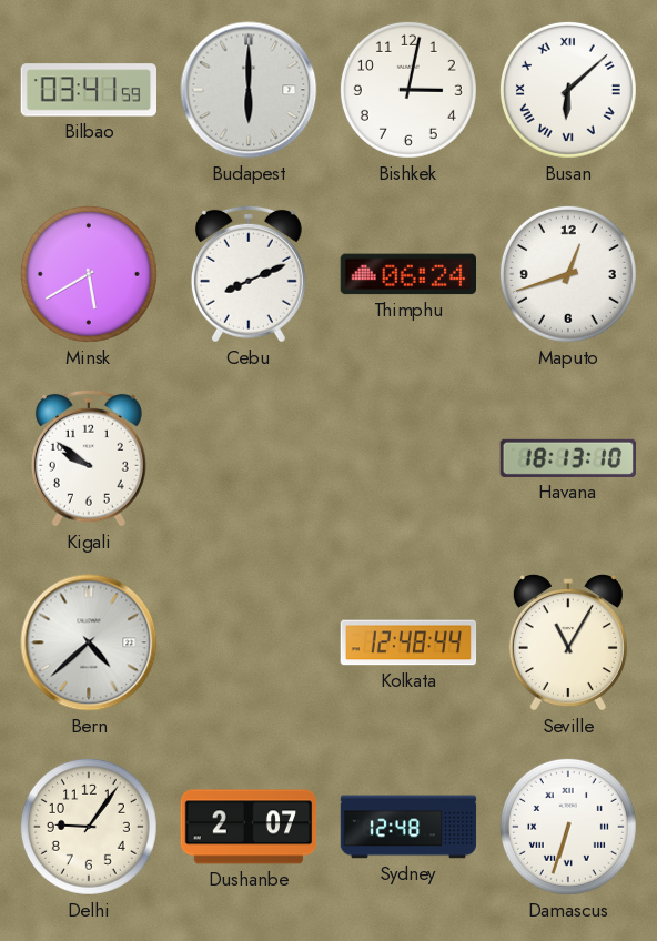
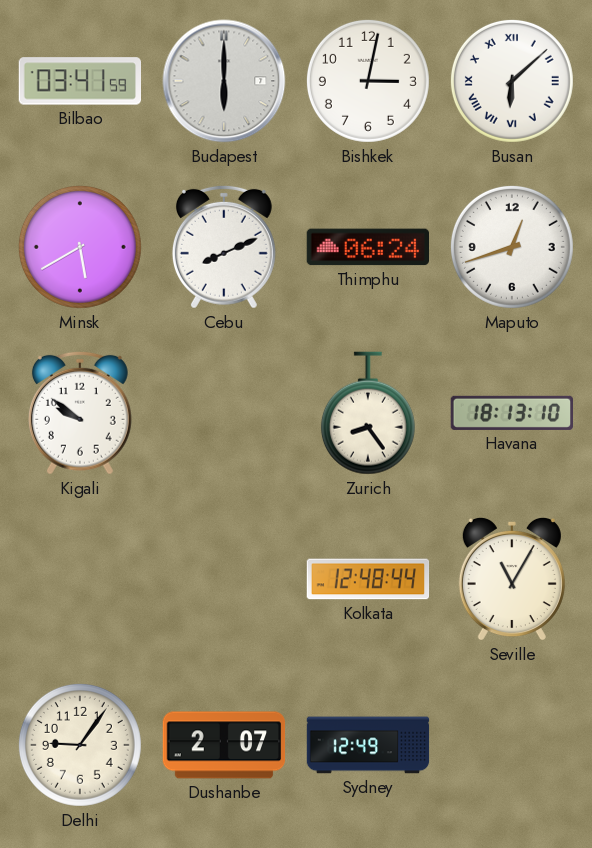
Zurich: none -> 8:24 (368, 413)
Bern: 4:38 -> none (89, 642)
Sydney: 12:48 -> 12:49 (368, 745)
Damascus: 6:33 -> none (568, 827)
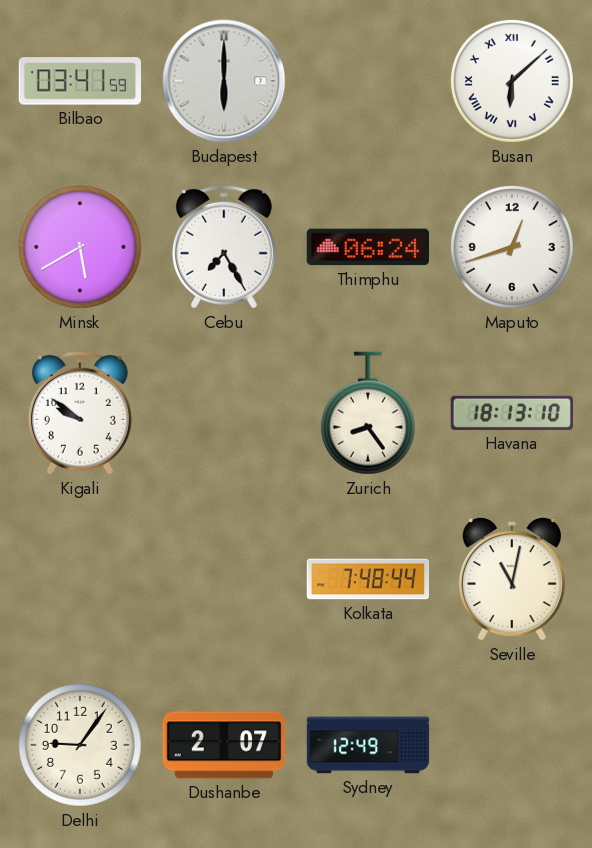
Bishkek: 3:02 -> none (368, 81)
Cebu: 8:11 -> 7:25 (224, 247)
Kolkata: 12:48 -> 7:48 (368, 579)
Seville: 11:05 -> 11:02 (512, 579)
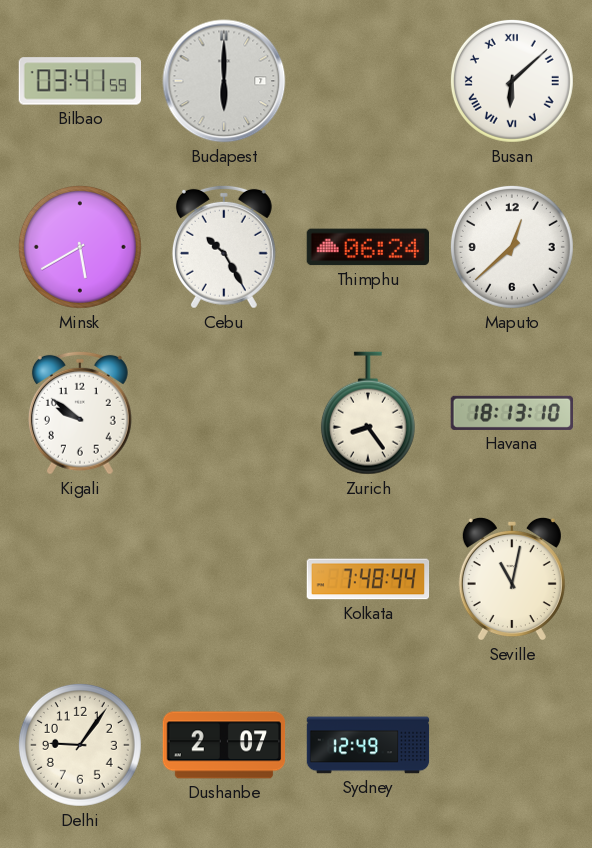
Cebu: 7:25 -> 10:25 (224, 247)
Maputo: 12:42 -> 12:38 (512, 247)
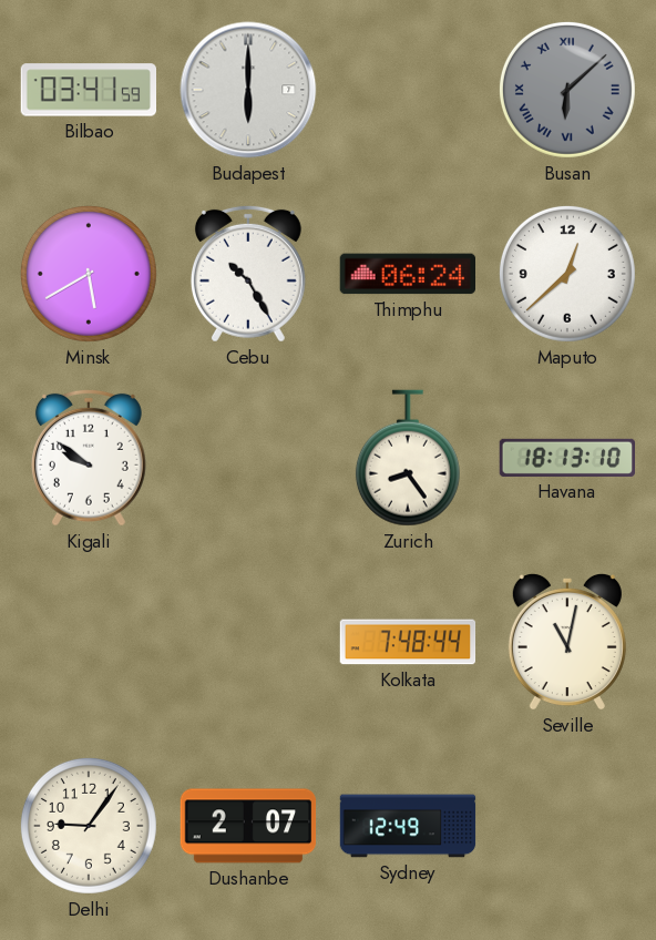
Busan dial: white -> grey (567, 90)
